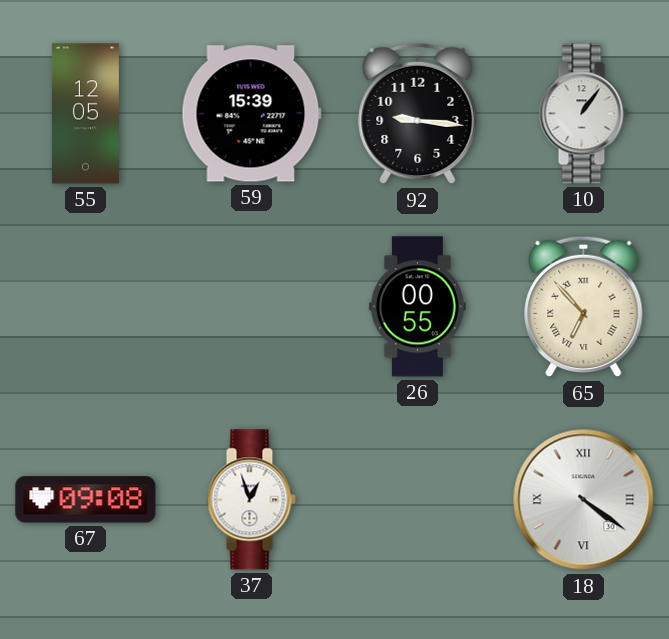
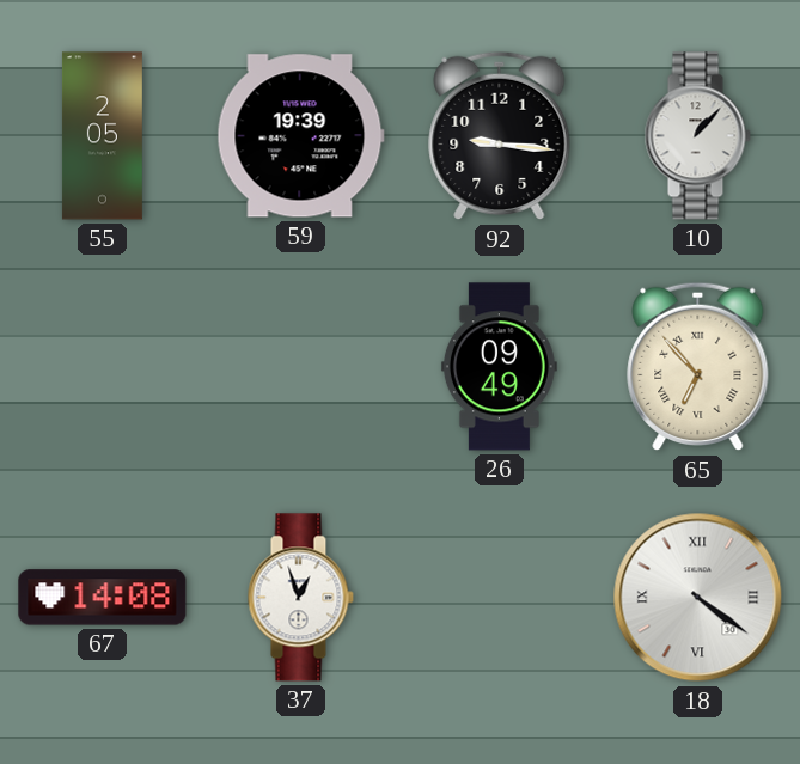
55: 12:05 -> 2:05 (102, 136)
59: 15:39 -> 19:39 (300, 136)
10: 1:06 -> 1:07 (697, 136)
26: 00:55 -> 09:49 (499, 367)
67: 09:08 -> 14:08 (103, 598)
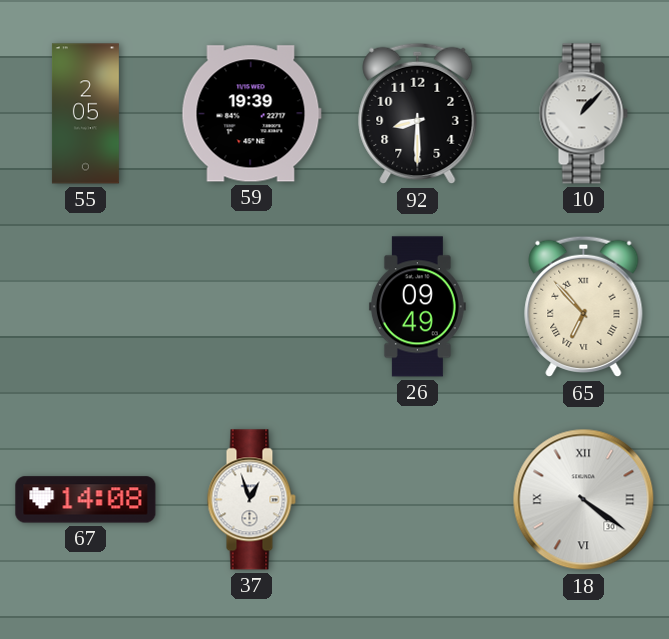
92: 9:16 -> 8:30 (418, 114)
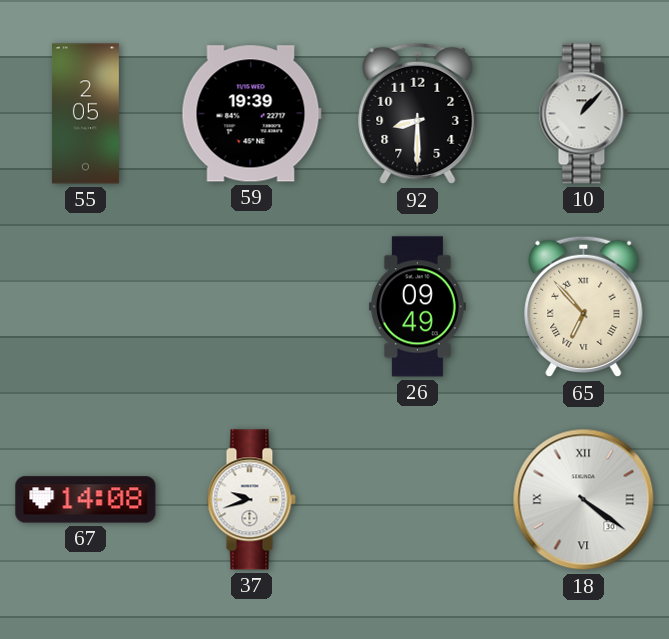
37: 12:57 -> 9:42 (251, 500)
